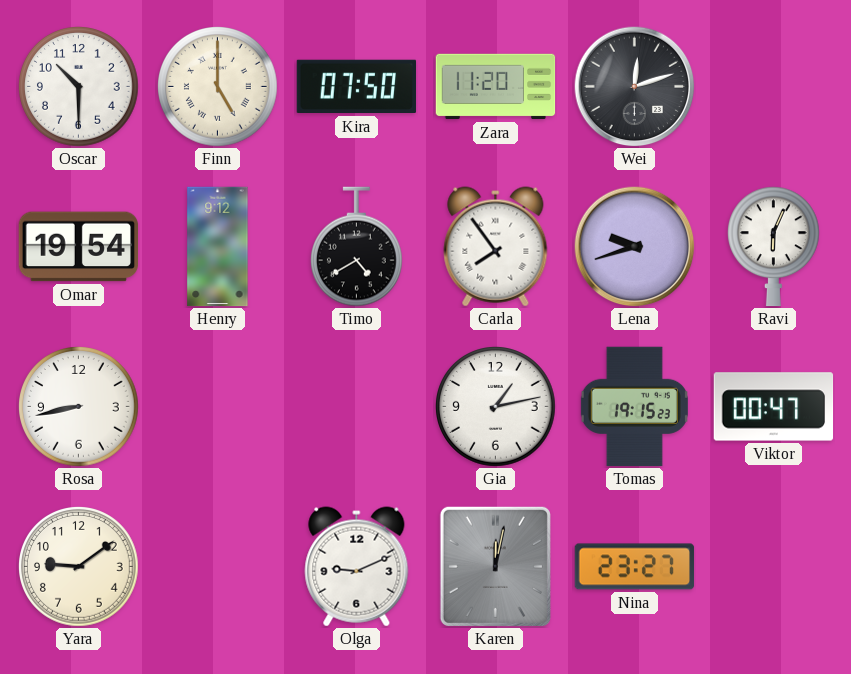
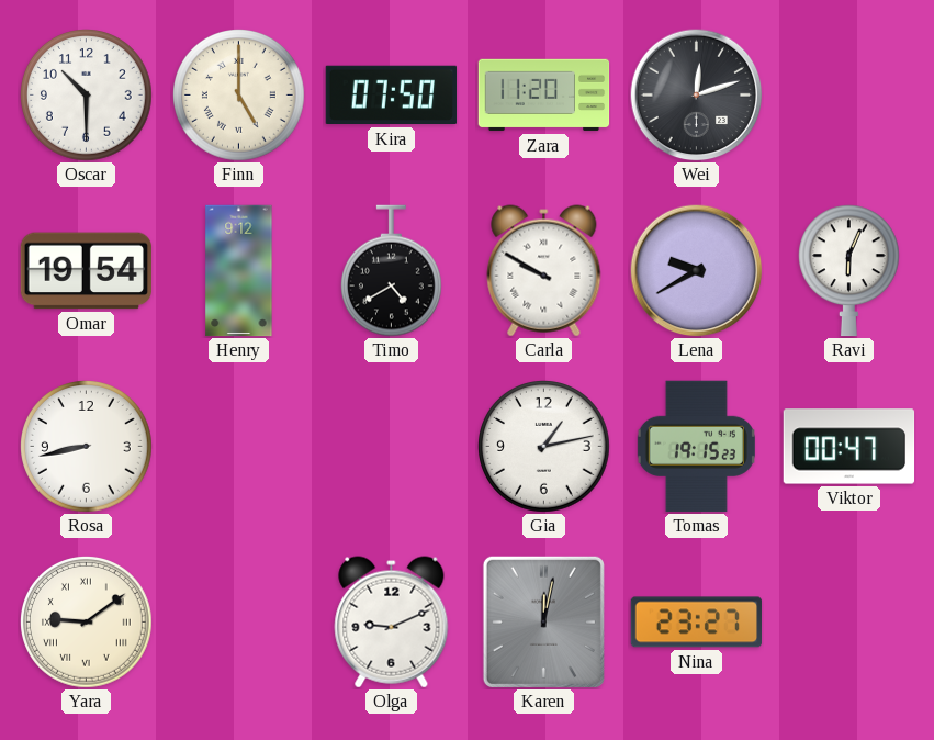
Carla: 7:54 -> 9:50 (544, 271)
Lena: 9:42 -> 9:40 (697, 271)
Yara numerals: Arabic -> Roman (87, 623)
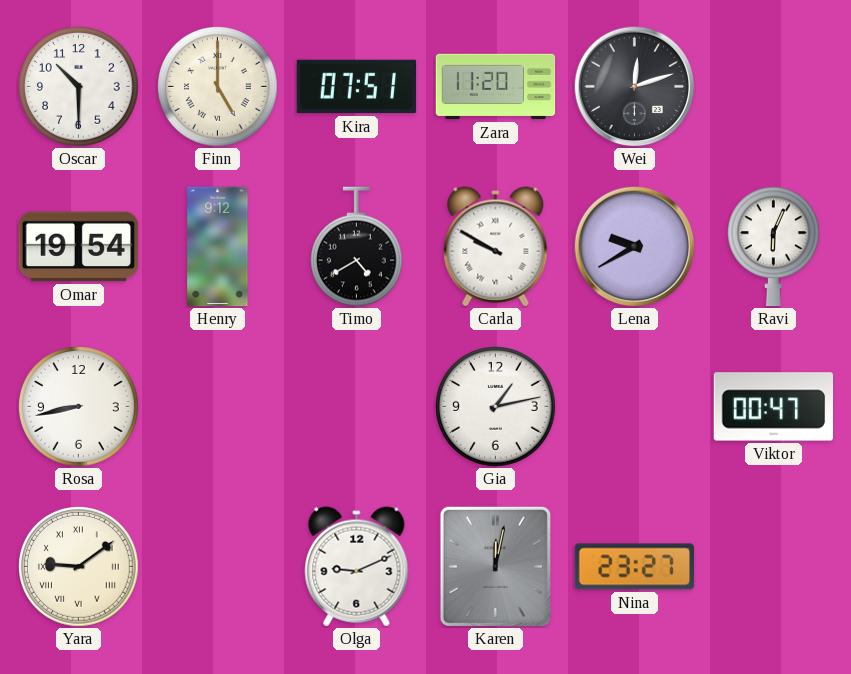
Kira: 07:50 -> 07:51 (357, 87)
Tomas: 19:15 -> none (696, 447)
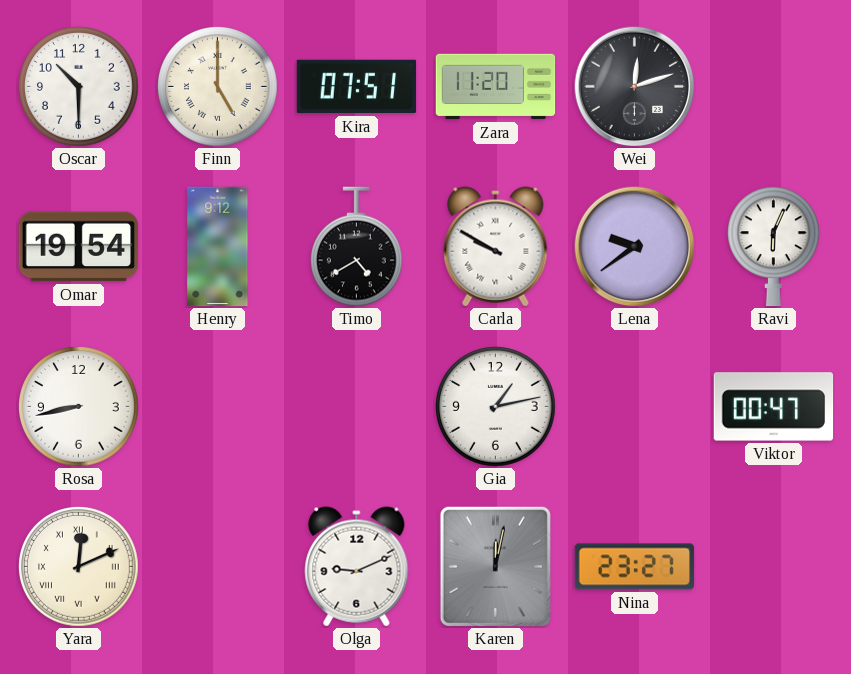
Lena: 9:40 -> 9:39 (635, 247)
Yara: 9:09 -> 12:11 (79, 567)
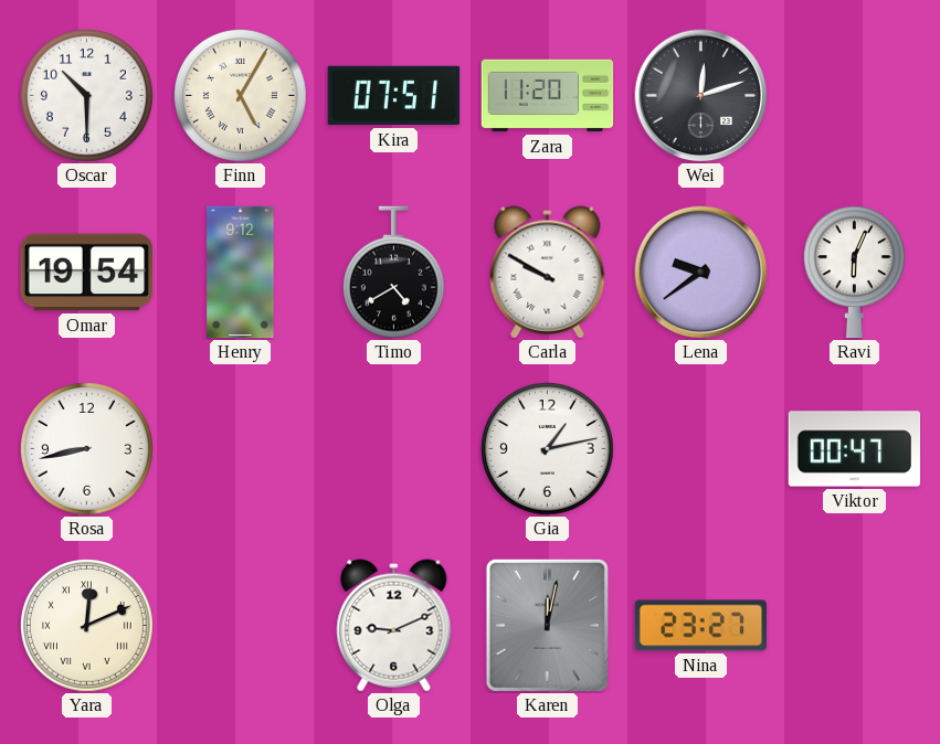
Finn: 5:00 -> 5:05 (241, 96)
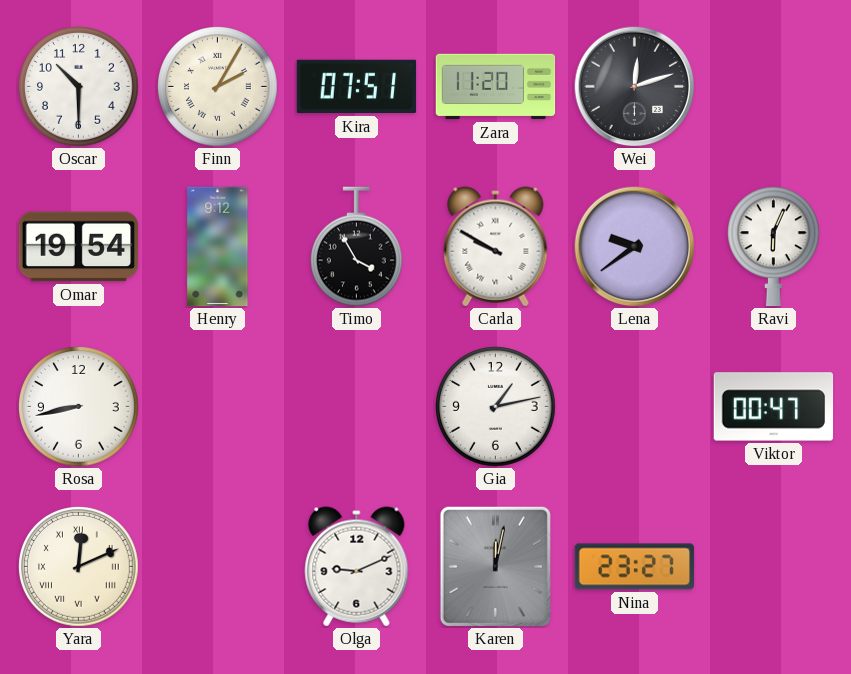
Finn: 5:05 -> 2:05 (218, 87)
Timo: 4:40 -> 3:55 (356, 247)
